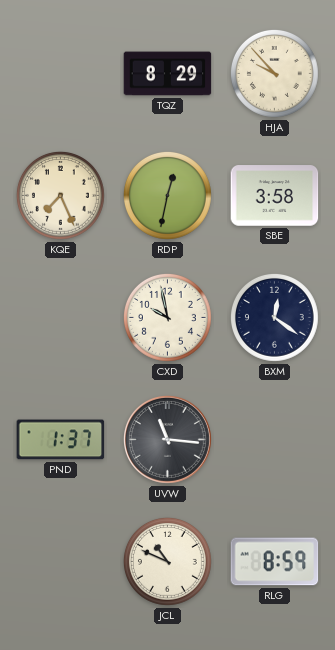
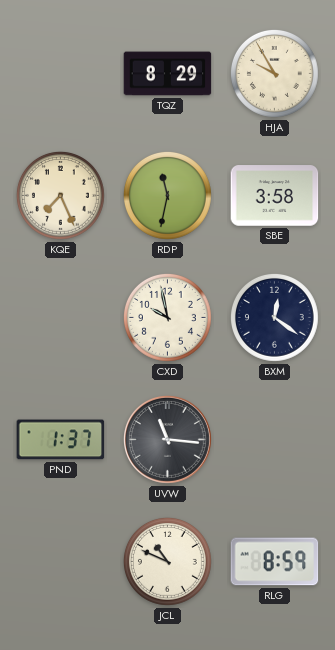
HJA: 9:53 -> 9:55 (274, 73)
RDP: 12:32 -> 11:32 (167, 195)
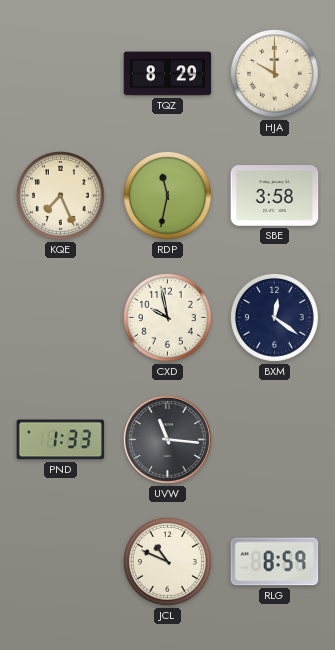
HJA: 9:55 -> 10:00 (274, 73)
PND: 1:37 -> 1:33 (61, 440)
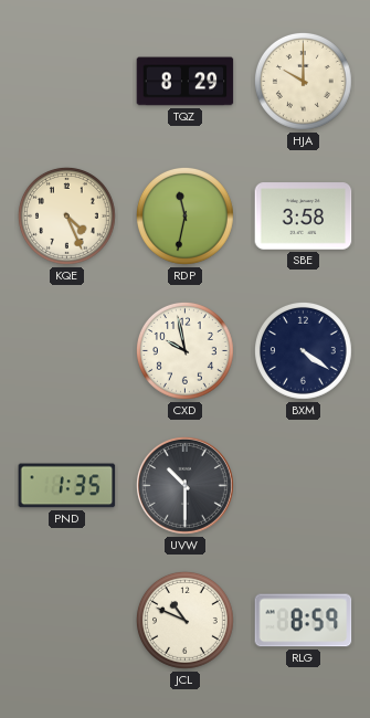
KQE: 7:26 -> 4:26 (66, 215)
BXM: 12:21 -> 4:21 (303, 350)
PND: 1:33 -> 1:35 (67, 486)
UVW: 11:16 -> 10:30 (186, 486)
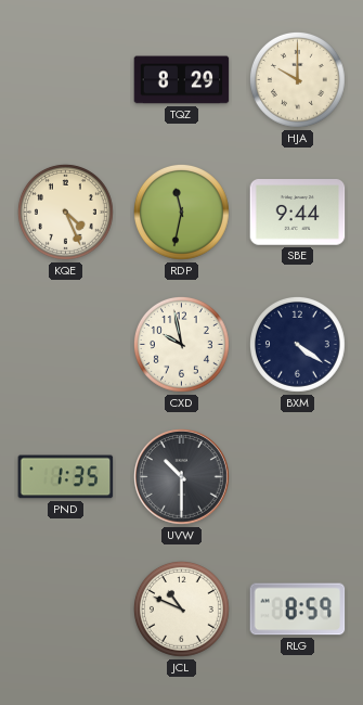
SBE: 3:58 -> 9:44 (298, 213)
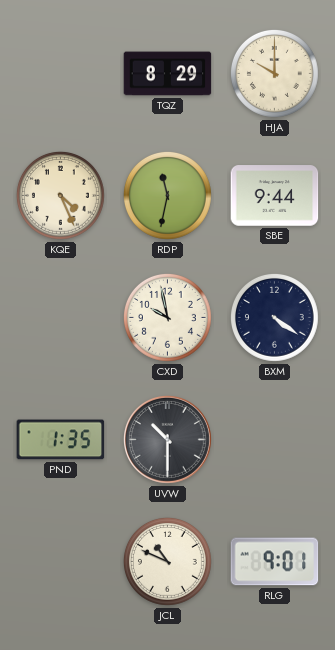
RLG: 8:59 -> 9:01 (275, 562)
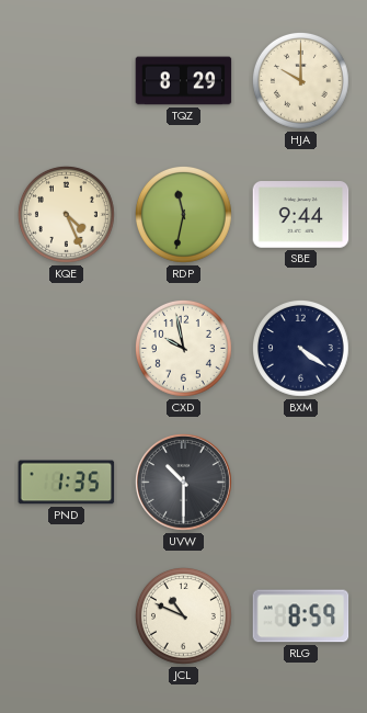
RLG: 9:01 -> 8:59 (301, 616)
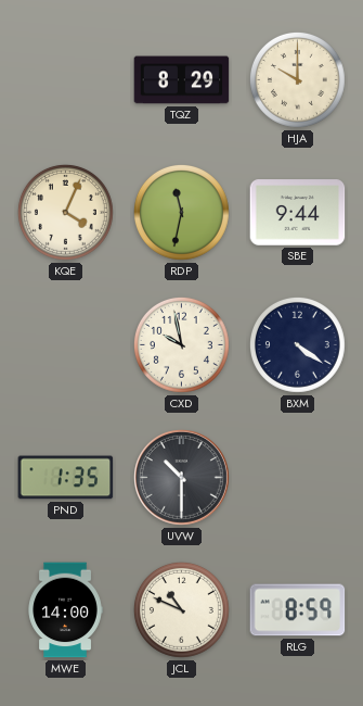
KQE: 4:26 -> 4:04 (65, 212)
MWE: none -> 14:00 (65, 610)
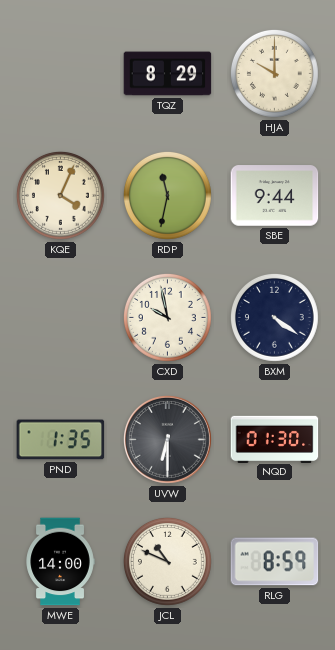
UVW: 10:30 -> 6:30 (168, 440)
NQD: none -> 01:30 (275, 439)
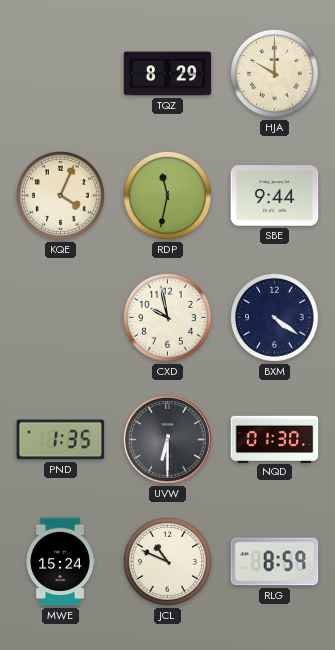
MWE: 14:00 -> 15:24 (60, 562)
